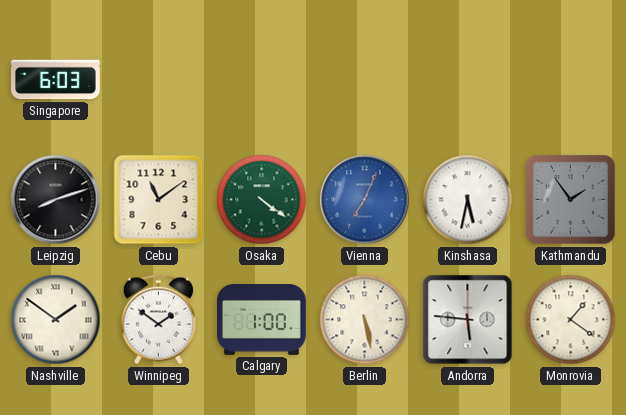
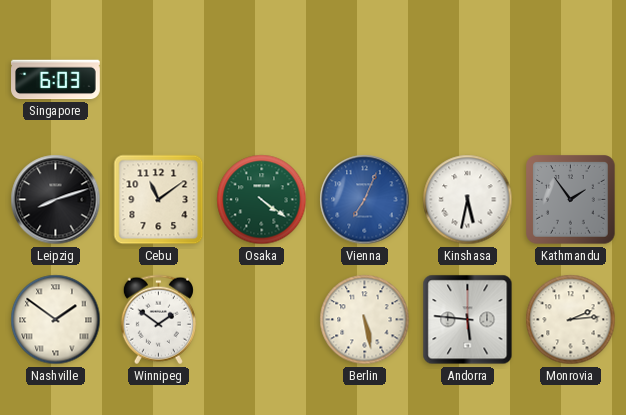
Calgary: 1:00 -> none (262, 320)
Monrovia: 1:21 -> 2:14 (571, 320)
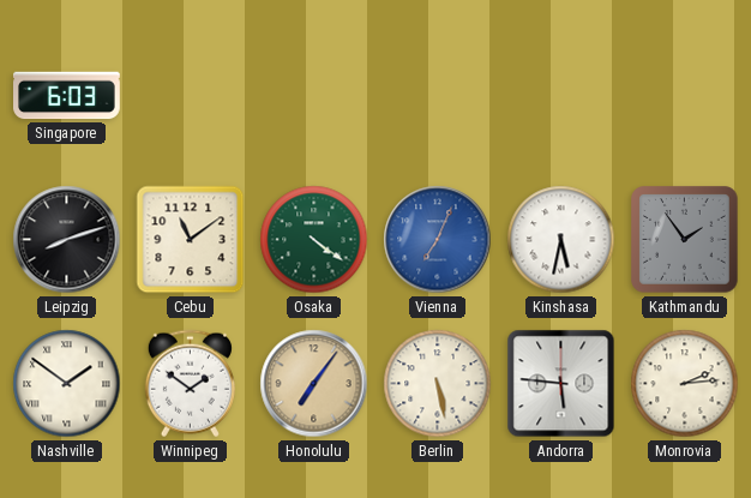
Honolulu: none -> 7:06 (314, 384)
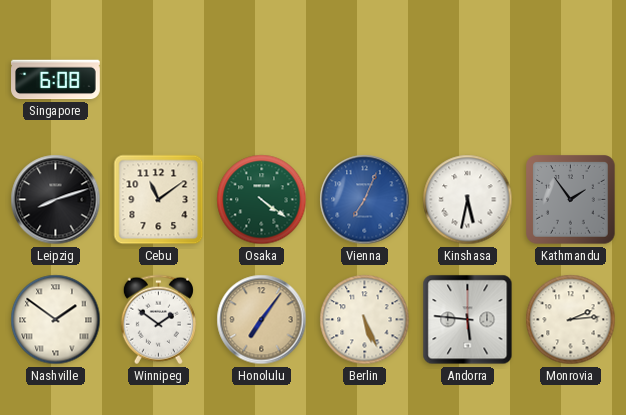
Singapore: 6:03 -> 6:08 (56, 80)
Berlin: 5:28 -> 5:26 (365, 320)
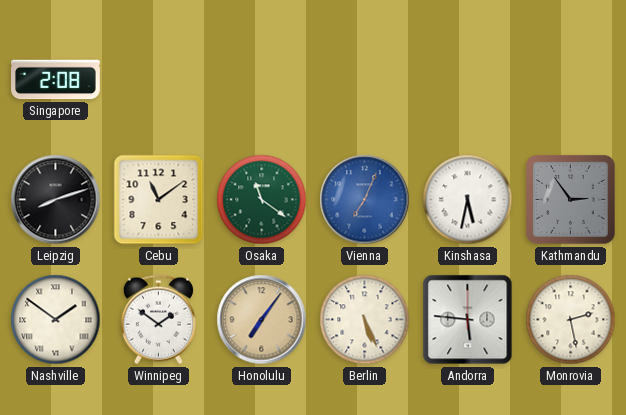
Singapore: 6:08 -> 2:08 (56, 80)
Osaka: 4:21 -> 11:21 (262, 200)
Kathmandu: 1:54 -> 2:54 (571, 200)
Monrovia: 2:14 -> 2:28 (571, 320)
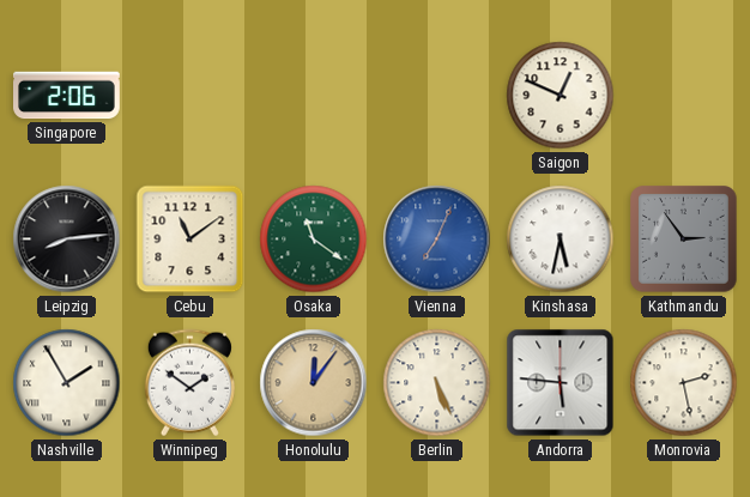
Singapore: 2:08 -> 2:06 (67, 96)
Saigon: none -> 12:49 (561, 96)
Leipzig: 8:12 -> 8:14 (67, 240)
Nashville: 1:51 -> 1:55 (67, 383)
Honolulu: 7:06 -> 12:06 (314, 383)
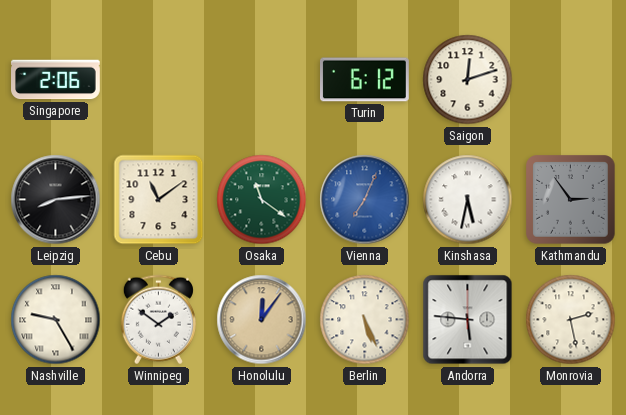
Turin: none -> 6:12 (365, 80)
Saigon: 12:49 -> 12:12 (468, 80)
Nashville: 1:55 -> 9:25 (56, 320)
